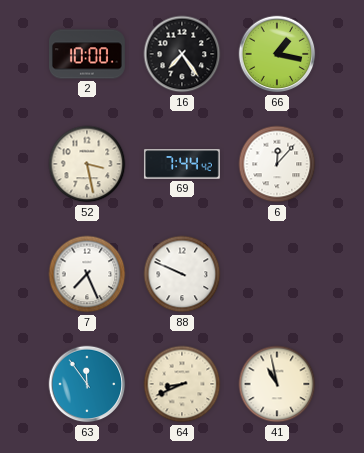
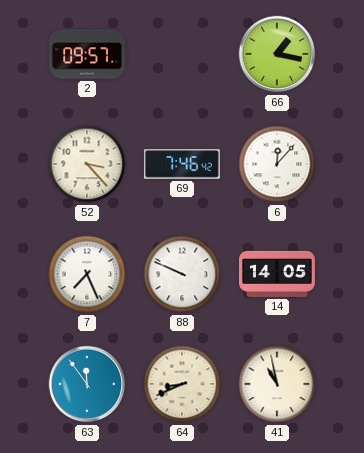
2: 10:00 -> 09:57 (88, 54)
16: 7:24 -> none (182, 54)
52: 3:28 -> 3:23 (87, 164)
69: 7:44 -> 7:46 (182, 164)
14: none -> 14:05 (278, 274)
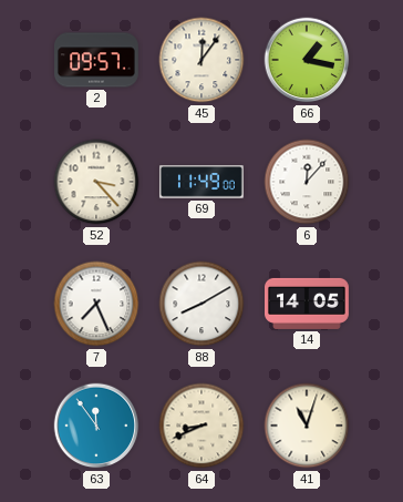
45: none -> 12:06 (201, 60)
69: 7:46 -> 11:49 (201, 182)
88: 9:49 -> 8:10 (201, 304)
41: 10:58 -> 11:03 (307, 426)
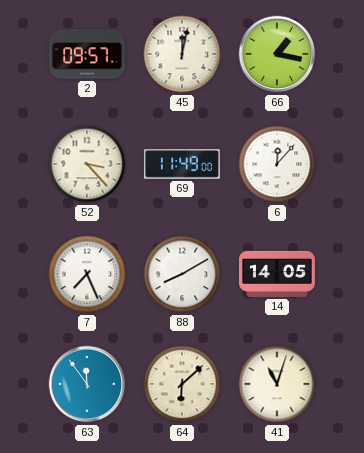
45: 12:06 -> 12:02 (182, 54)
64: 8:41 -> 6:08 (182, 384)
